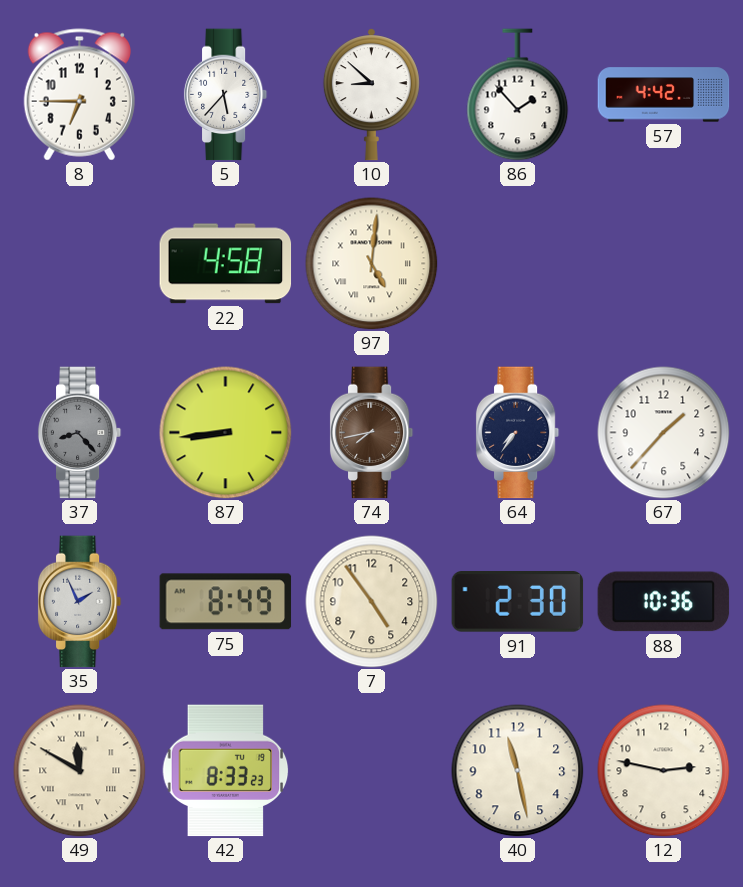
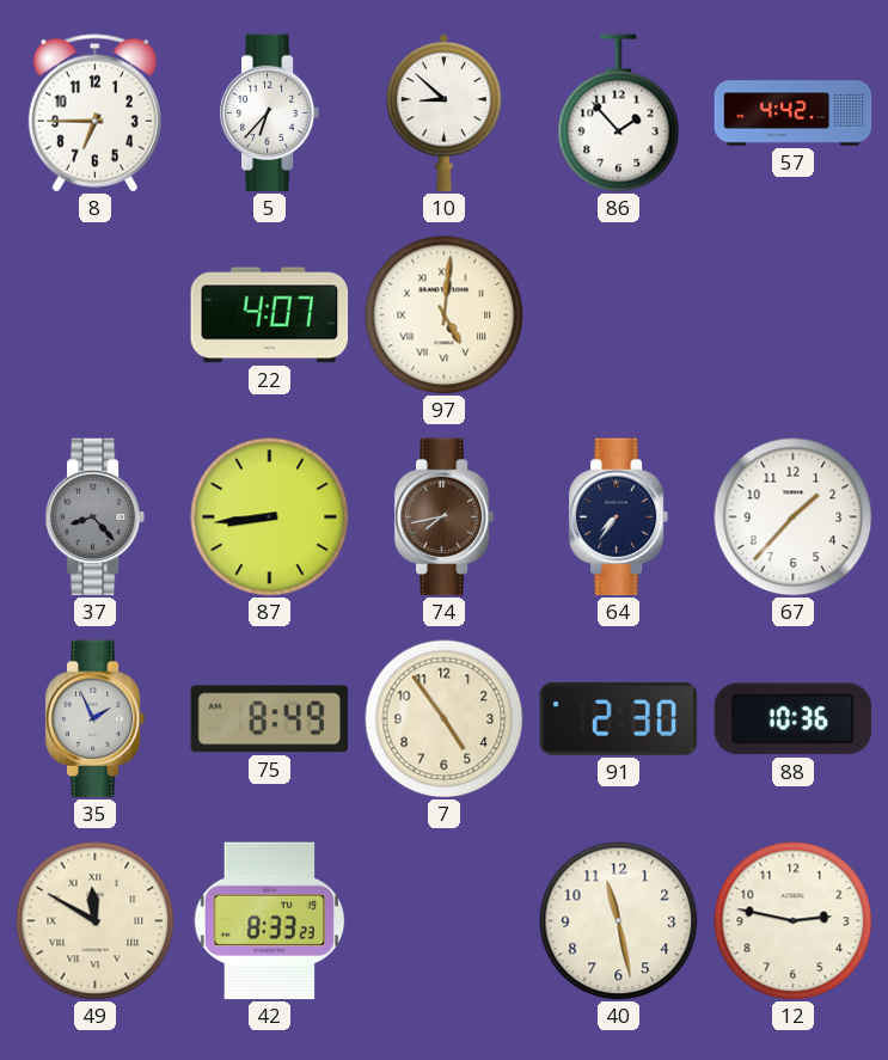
5: 5:37 -> 6:37 (270, 114)
22: 4:58 -> 4:07 (270, 315)
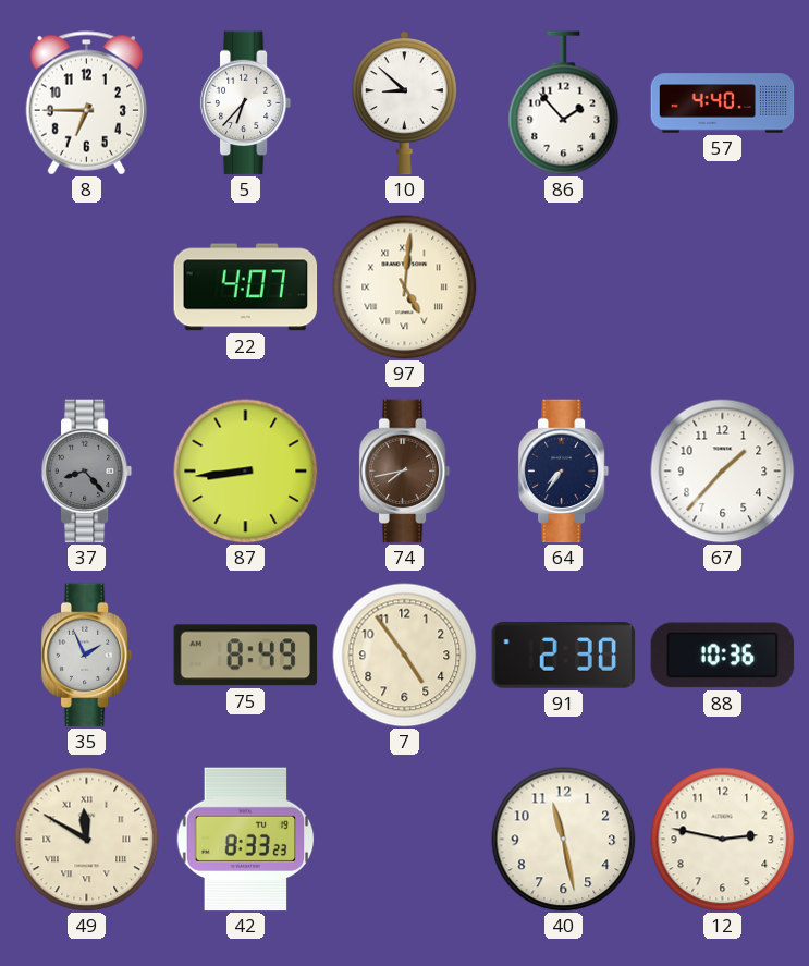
57: 4:42 -> 4:40 (723, 103)
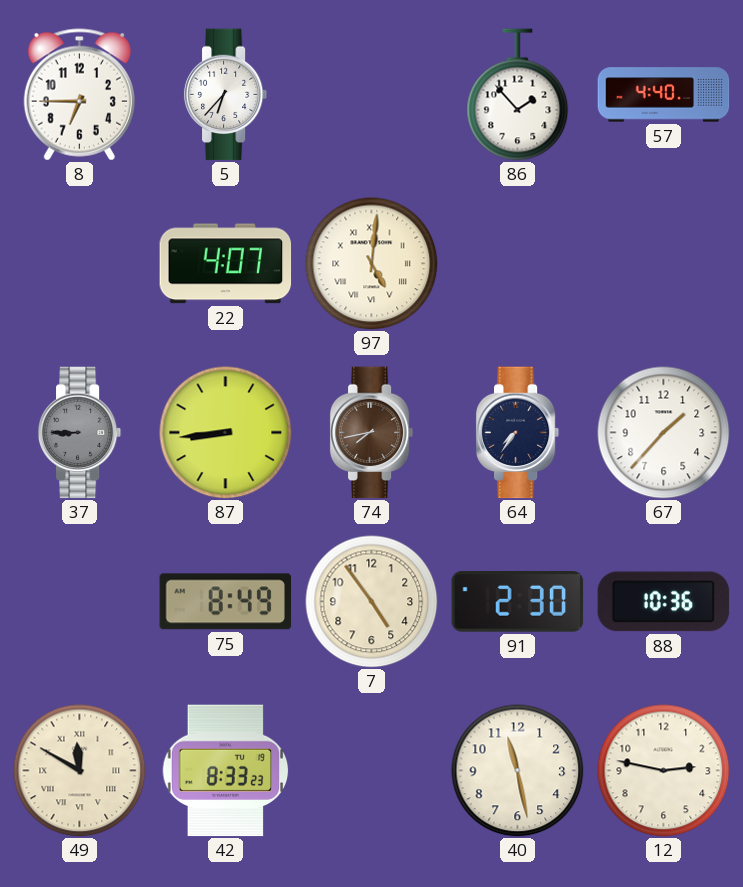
10: 8:52 -> none (404, 103)
37: 8:23 -> 8:45 (80, 433)
35: 1:56 -> none (87, 656)
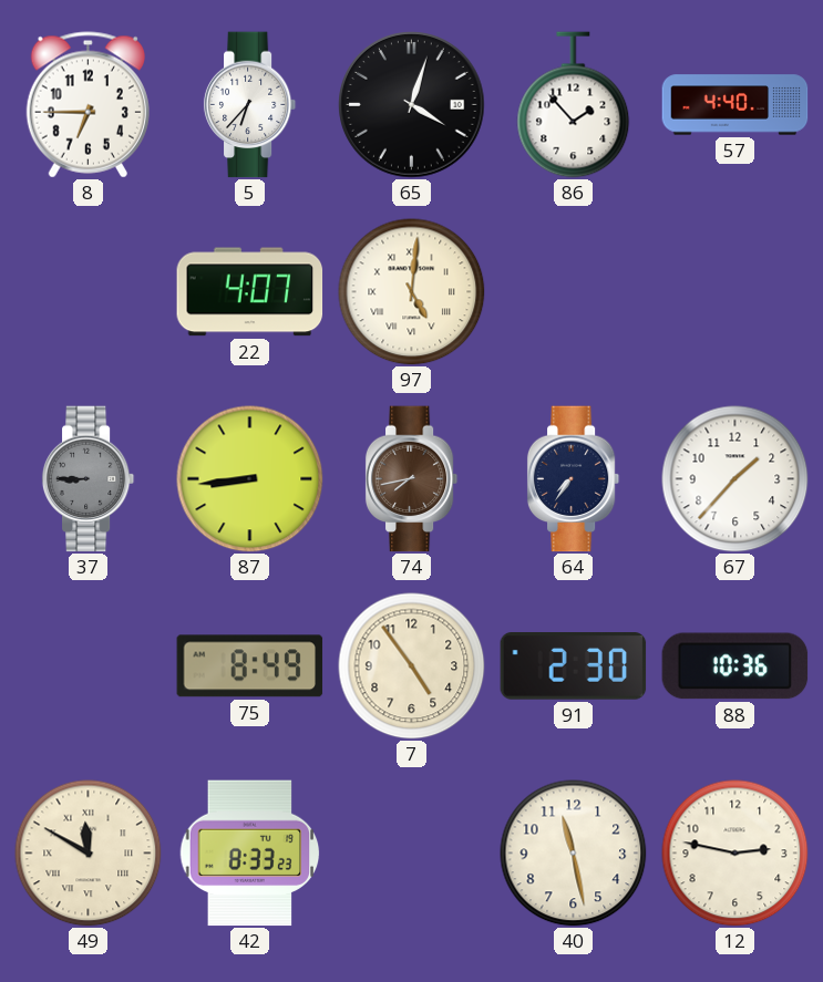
65: none -> 4:03 (412, 105)
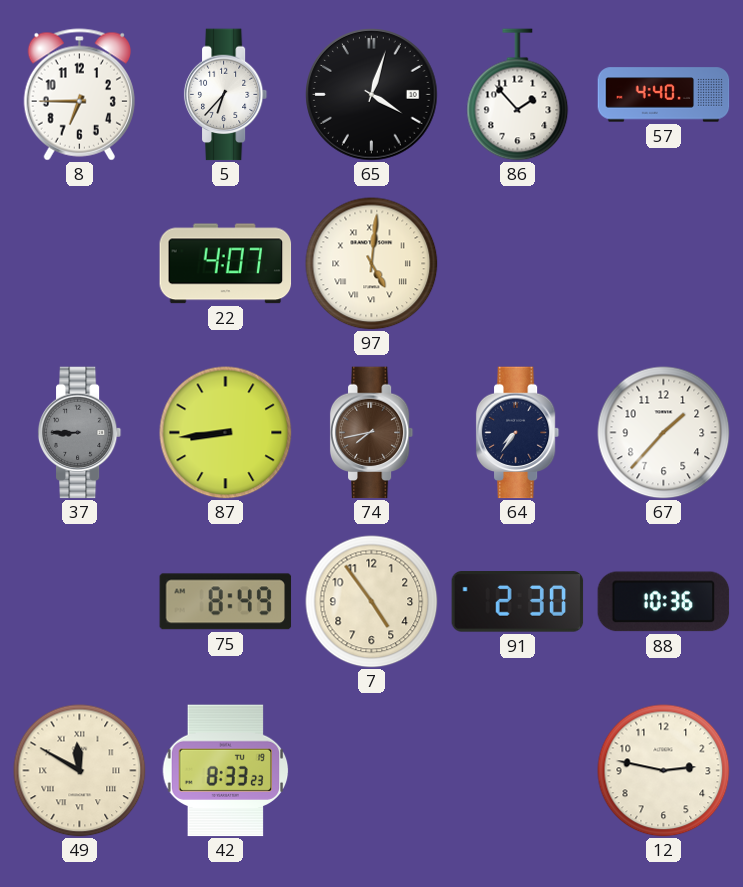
40: 11:28 -> none (574, 854)
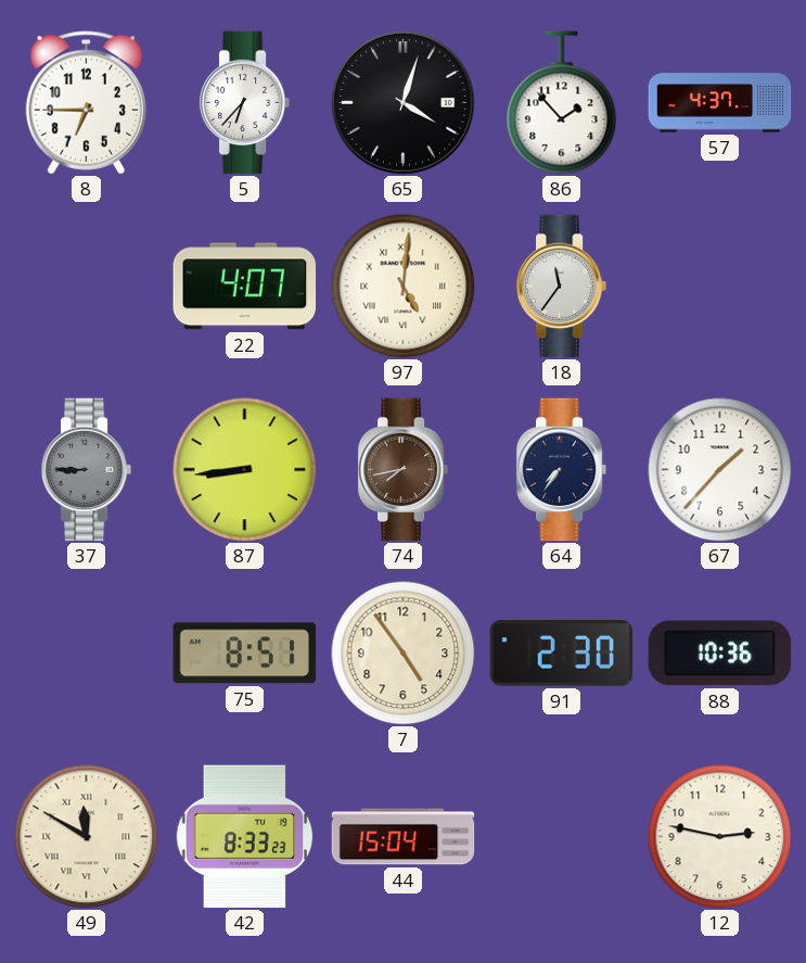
57: 4:40 -> 4:37 (720, 103)
18: none -> 11:36 (562, 287)
75: 8:49 -> 8:51 (245, 654)
44: none -> 15:04 (404, 837)
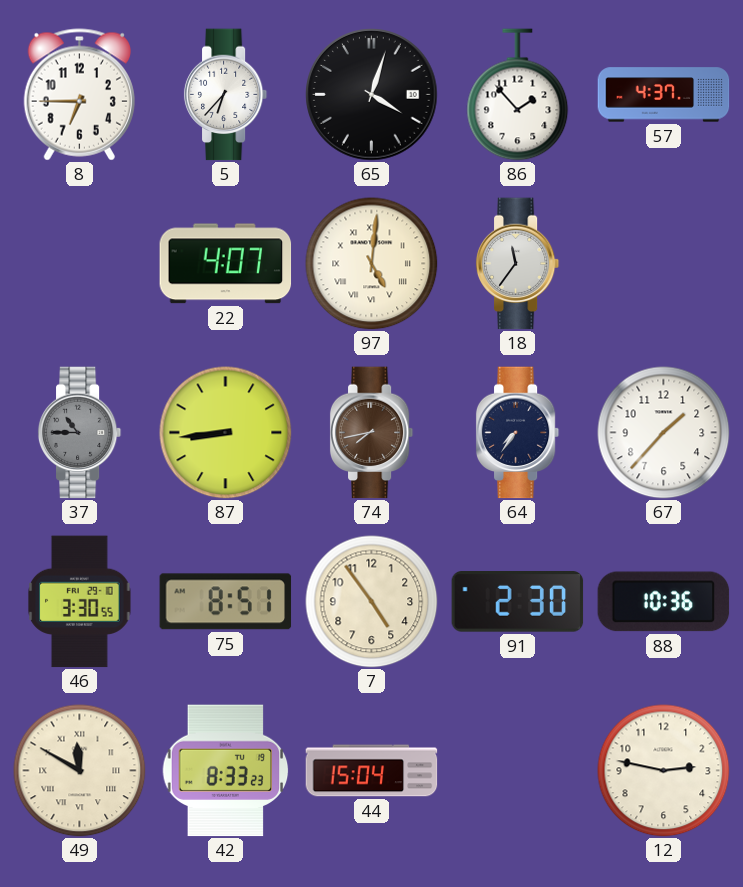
37: 8:45 -> 10:45 (80, 433)
46: none -> 3:30 (80, 602)
